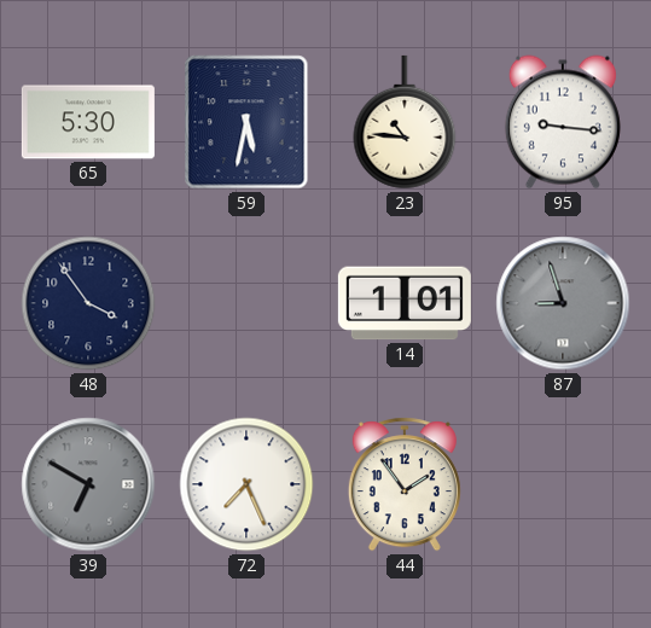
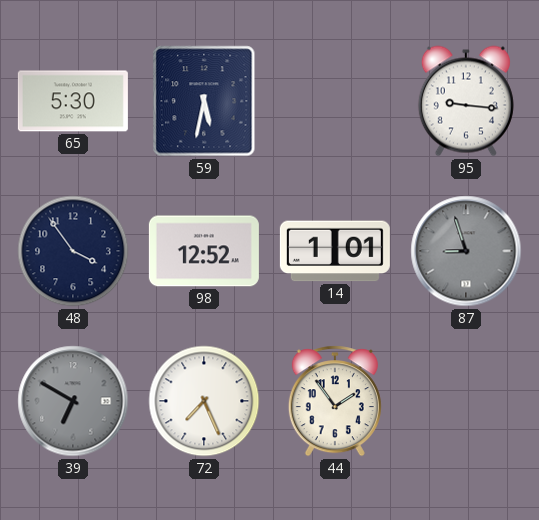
23: 10:46 -> none (405, 122)
98: none -> 12:52 (204, 251)
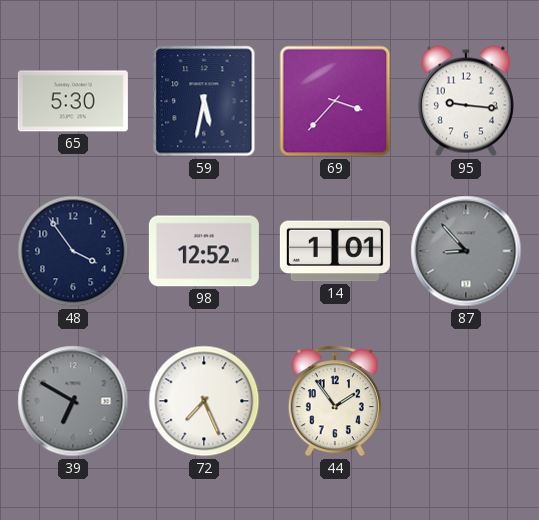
69: none -> 3:37 (335, 101)
87: 8:57 -> 8:53 (466, 251)
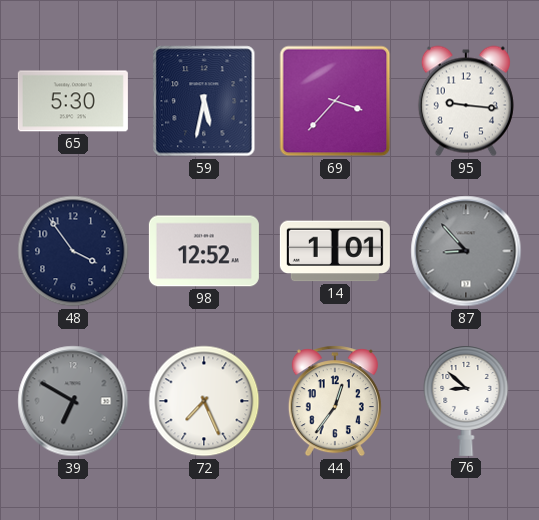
44: 1:54 -> 12:36 (335, 401)
76: none -> 8:52 (466, 401)
